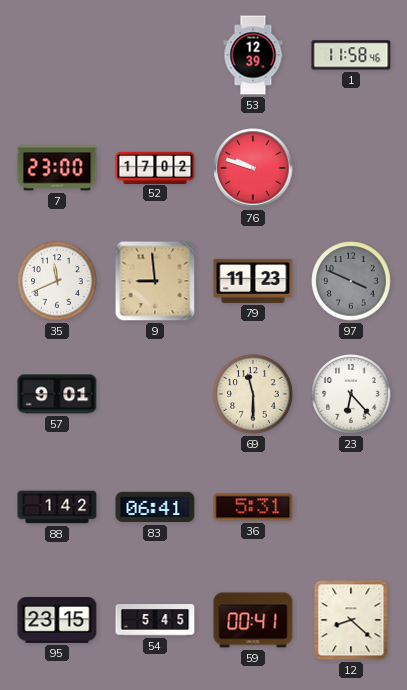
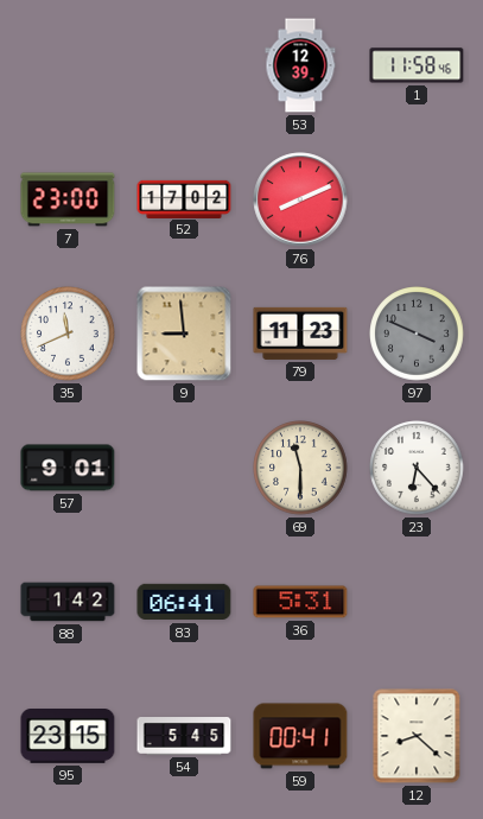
76: 9:48 -> 8:11 (300, 199)
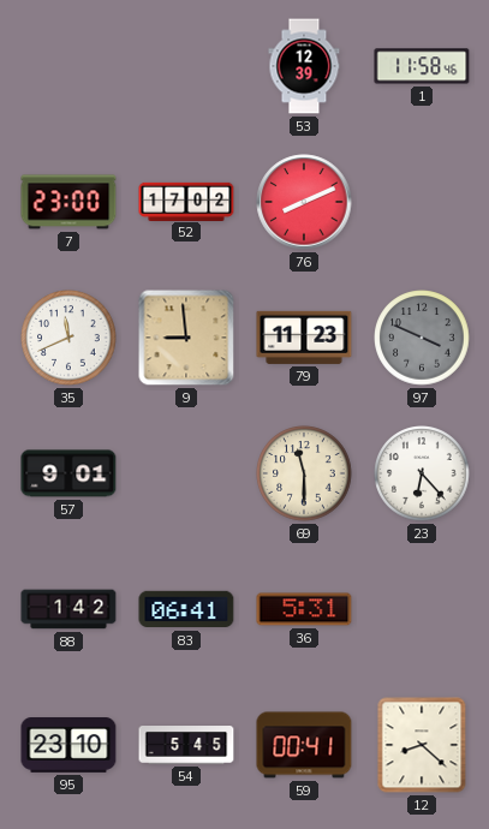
95: 23:15 -> 23:10 (68, 746)
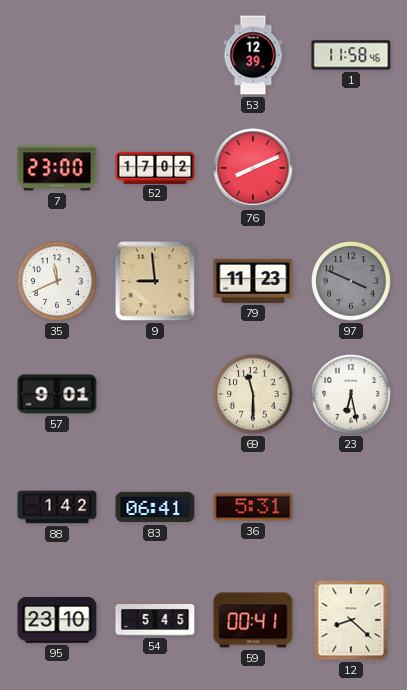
23: 6:23 -> 6:28 (351, 394)
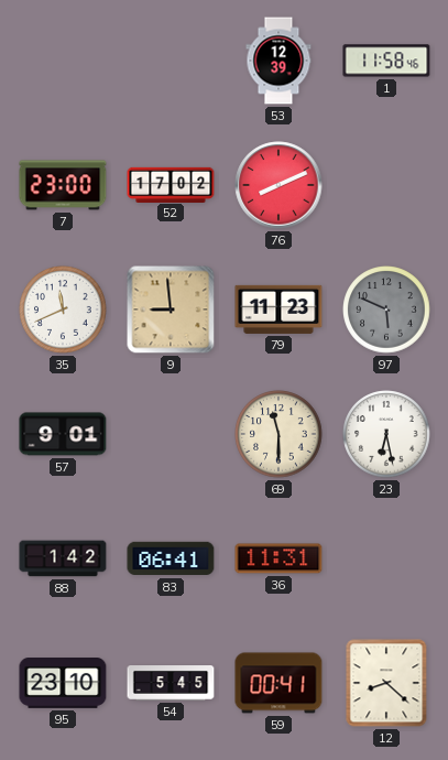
97: 3:49 -> 5:49 (386, 310)
36: 5:31 -> 11:31 (278, 558)
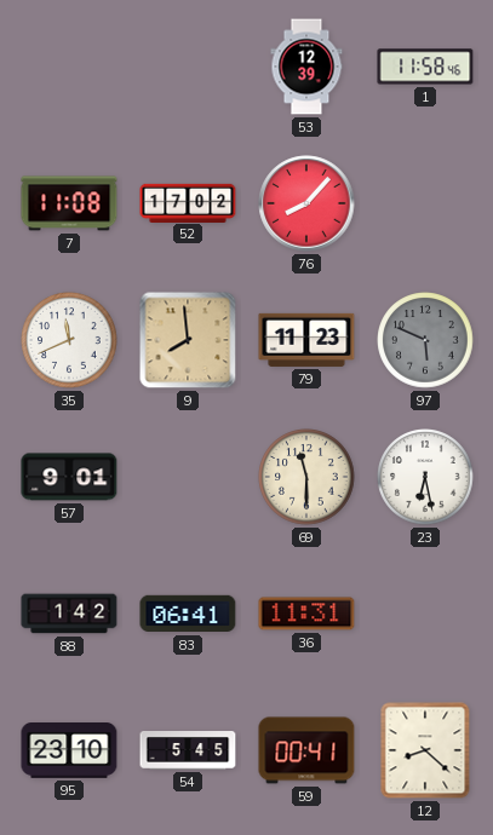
7: 23:00 -> 11:08 (69, 203)
76: 8:11 -> 8:07 (306, 203)
9: 8:59 -> 7:59 (188, 340)
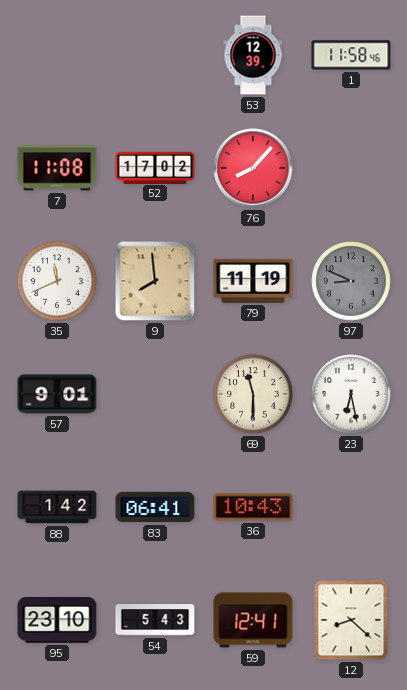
79: 11:23 -> 11:19 (253, 281)
97: 5:49 -> 8:49 (351, 281)
36: 11:31 -> 10:43 (253, 507)
54: 5:45 -> 5:43 (155, 621)
59: 00:41 -> 12:41 (253, 620)
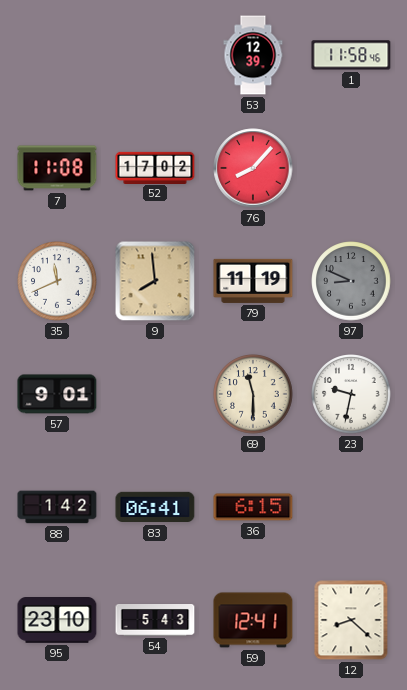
23: 6:28 -> 9:32 (351, 394)
36: 10:43 -> 6:15 (253, 507)
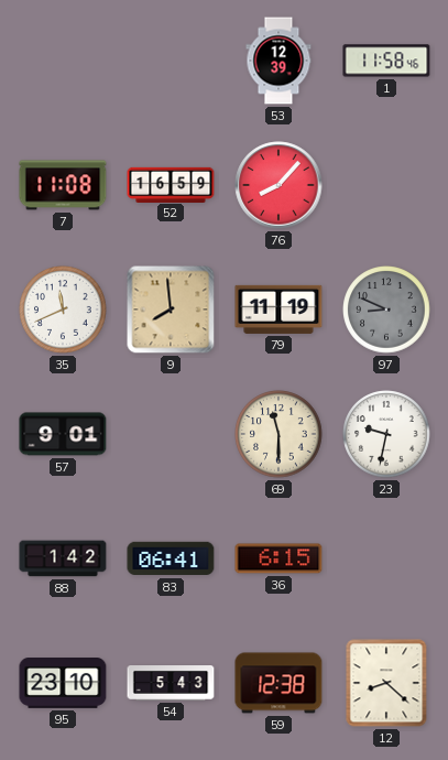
52: 17:02 -> 16:59 (171, 184)
59: 12:41 -> 12:38 (278, 683)
